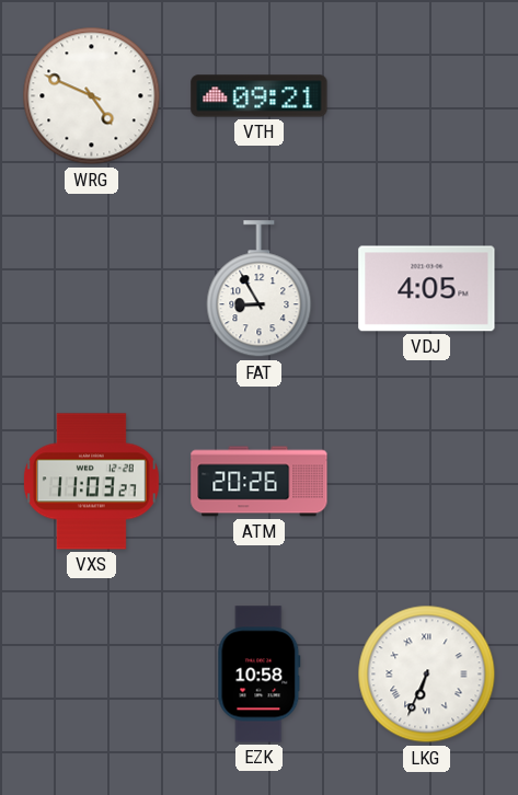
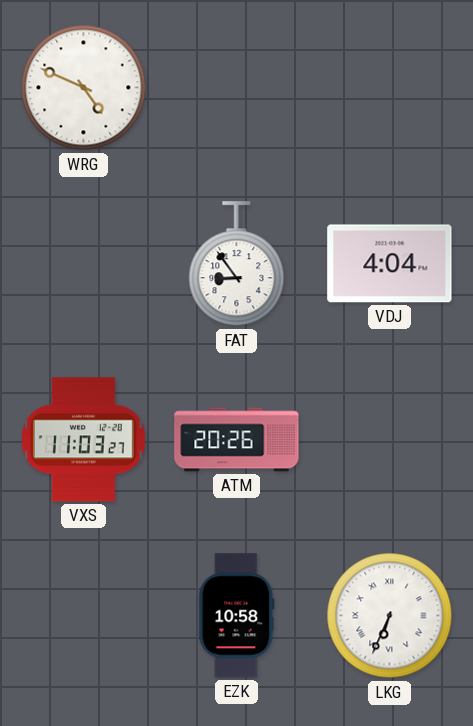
VTH: 09:21 -> none (260, 96)
FAT: 8:55 -> 8:54 (237, 264)
VDJ: 4:05 -> 4:04 (390, 264)
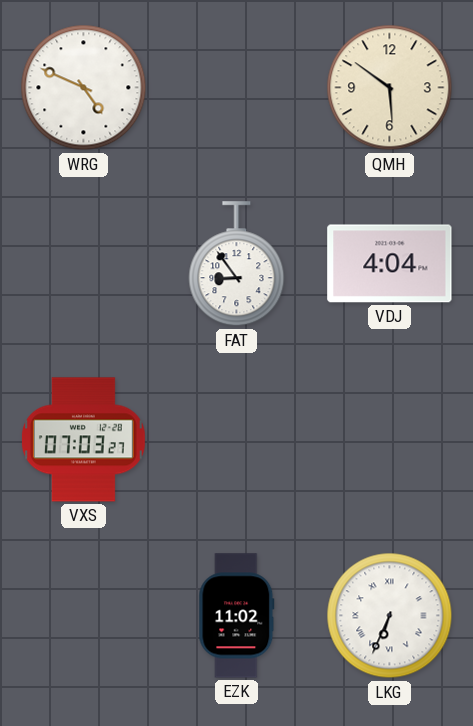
QMH: none -> 5:51 (390, 88)
VXS: 11:03 -> 07:03 (83, 440)
ATM: 20:26 -> none (237, 440)
EZK: 10:58 -> 11:02 (237, 616)
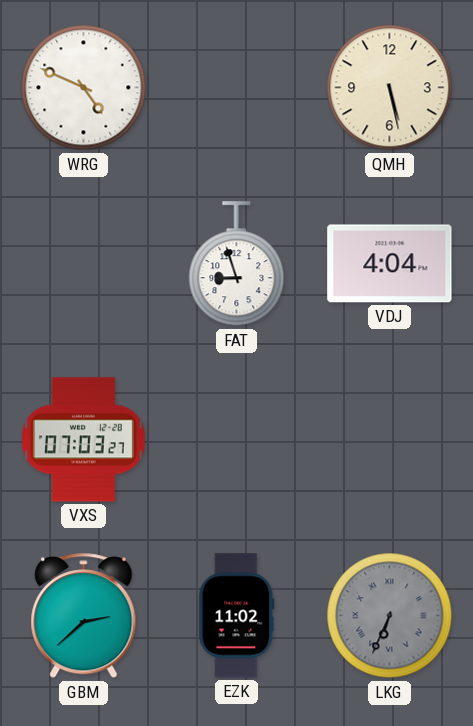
QMH: 5:51 -> 5:28 (390, 88)
FAT: 8:54 -> 8:57 (237, 264)
GBM: none -> 2:38 (84, 616)
LKG dial: white -> grey (390, 616)
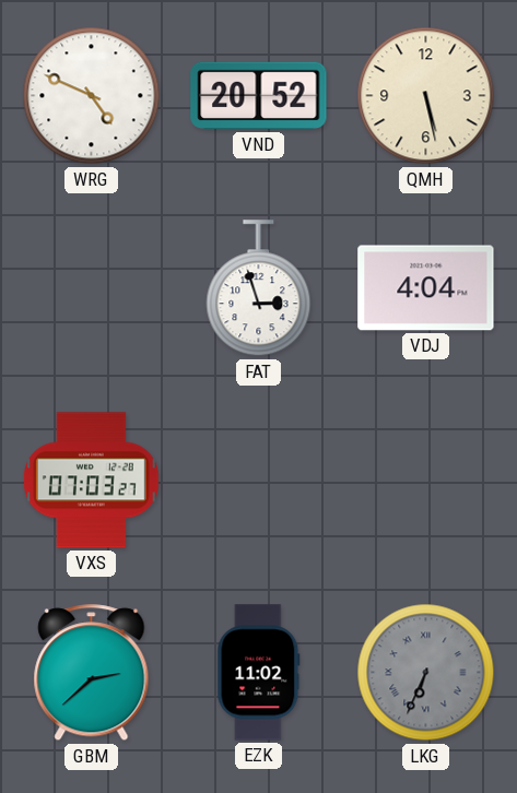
VND: none -> 20:52 (259, 96)
FAT: 8:57 -> 2:57 (259, 288)
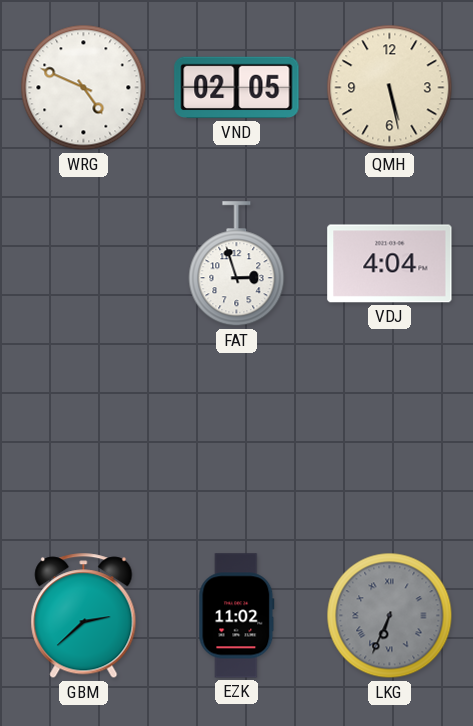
VND: 20:52 -> 02:05 (237, 88)
VXS: 07:03 -> none (91, 481)
